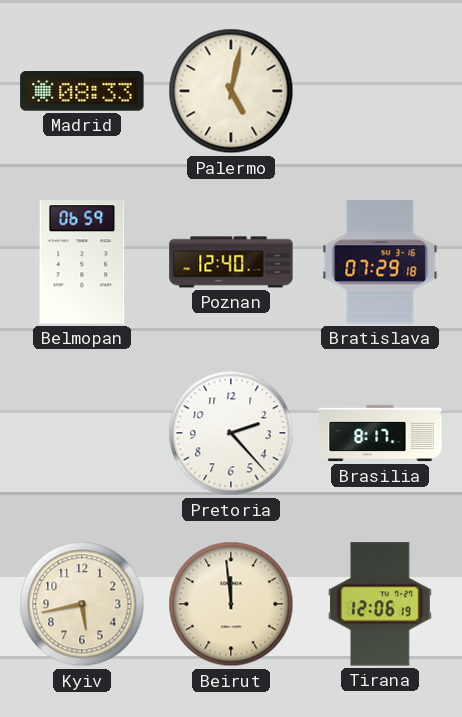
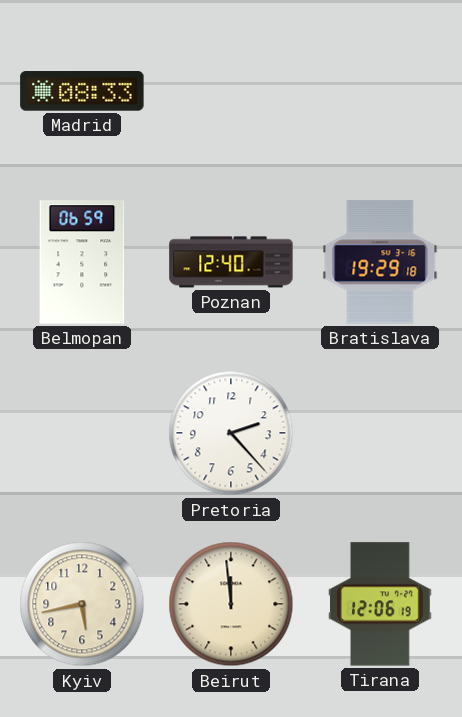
Palermo: 5:02 -> none (231, 91)
Bratislava: 07:29 -> 19:29 (380, 262)
Brasilia: 8:17 -> none (380, 433)
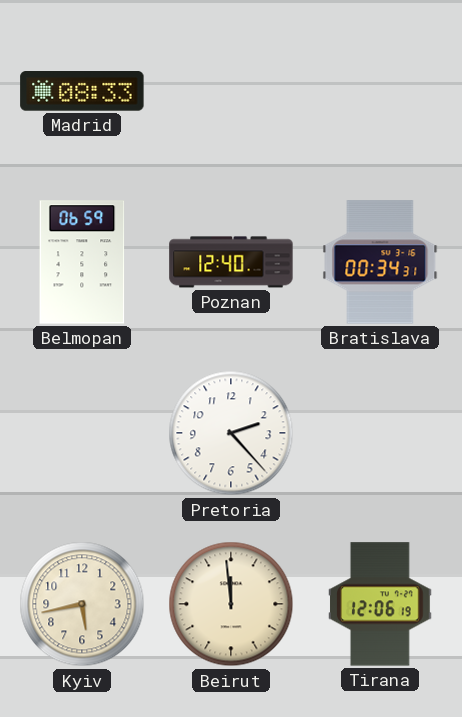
Bratislava: 19:29 -> 00:34 (380, 262)
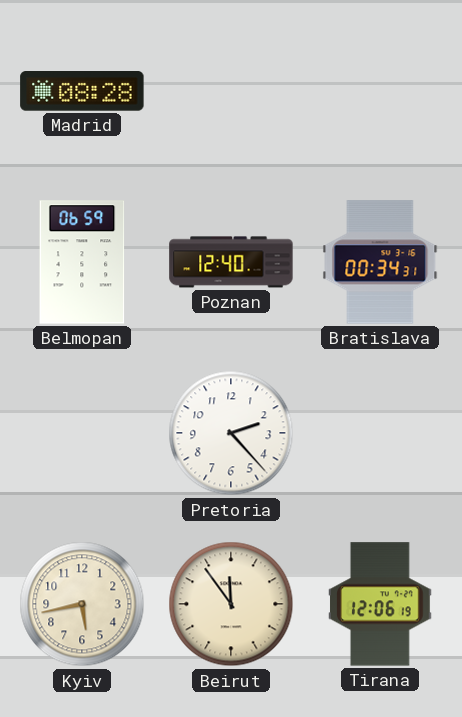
Madrid: 08:33 -> 08:28 (82, 92)
Beirut: 11:59 -> 11:54 (231, 604)
